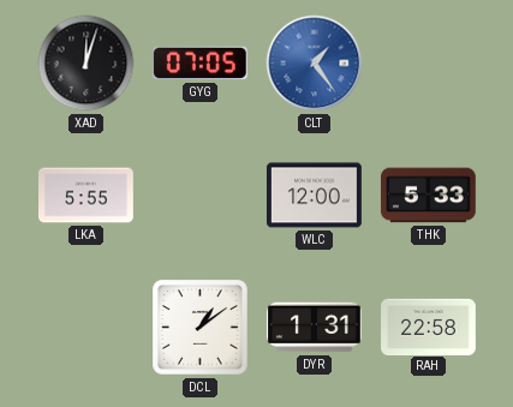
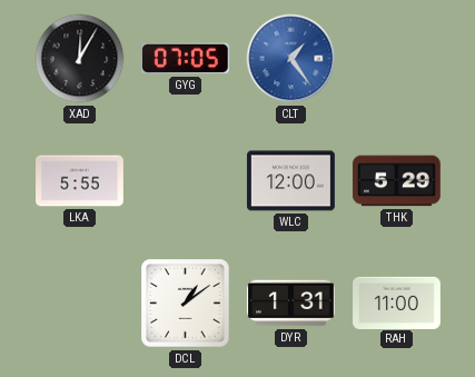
XAD: 12:03 -> 12:05 (80, 59)
THK: 5:33 -> 5:29 (396, 181)
RAH: 22:58 -> 11:00 (397, 302)
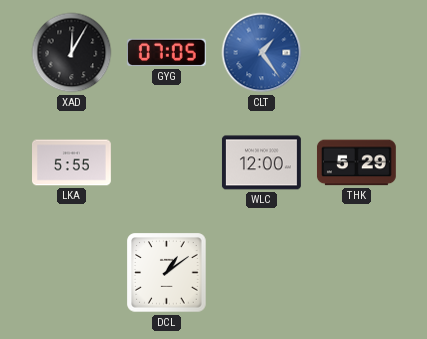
DYR: 1:31 -> none (290, 304)
RAH: 11:00 -> none (397, 302)
